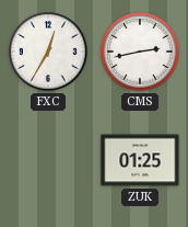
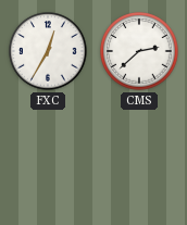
CMS: 2:43 -> 2:38 (139, 51)
ZUK: 01:25 -> none (140, 160)
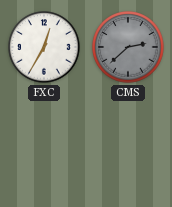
CMS dial: white -> grey (128, 47)
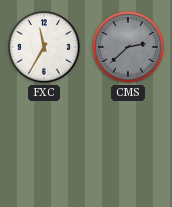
FXC: 12:35 -> 11:35 (44, 47)
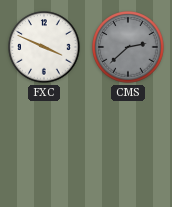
FXC: 11:35 -> 3:49 (44, 47)
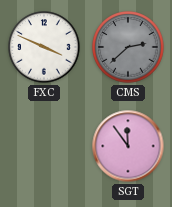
SGT: none -> 11:54 (128, 146)
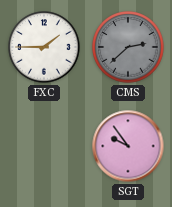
FXC: 3:49 -> 1:45 (44, 47)
SGT: 11:54 -> 9:54 (128, 146)
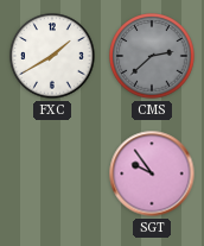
FXC: 1:45 -> 1:40 (52, 56)
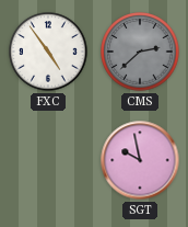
FXC: 1:40 -> 4:54 (48, 52)
SGT: 9:54 -> 9:58 (140, 160)
